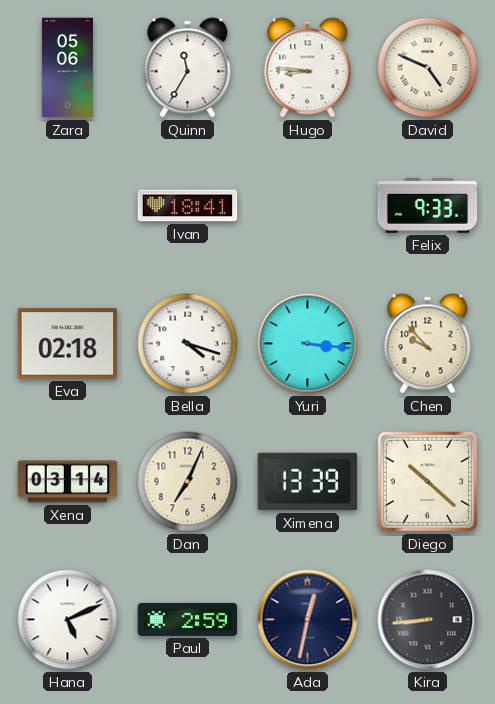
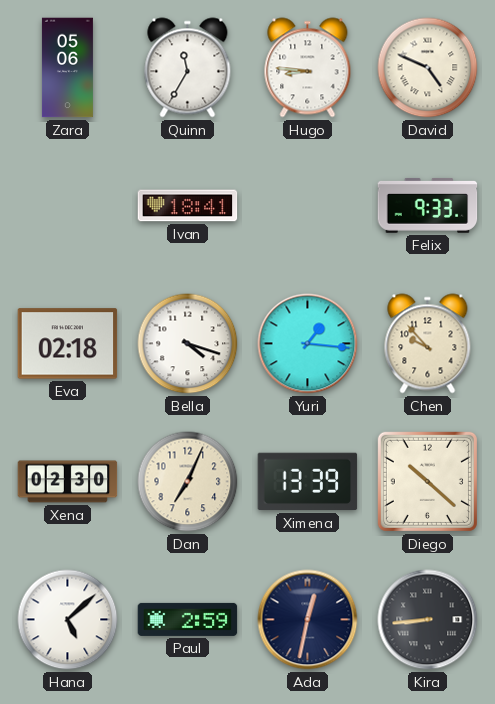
Yuri: 3:16 -> 1:16 (308, 344)
Xena: 03:14 -> 02:30 (68, 482)
Hana: 5:11 -> 5:08 (68, 620)
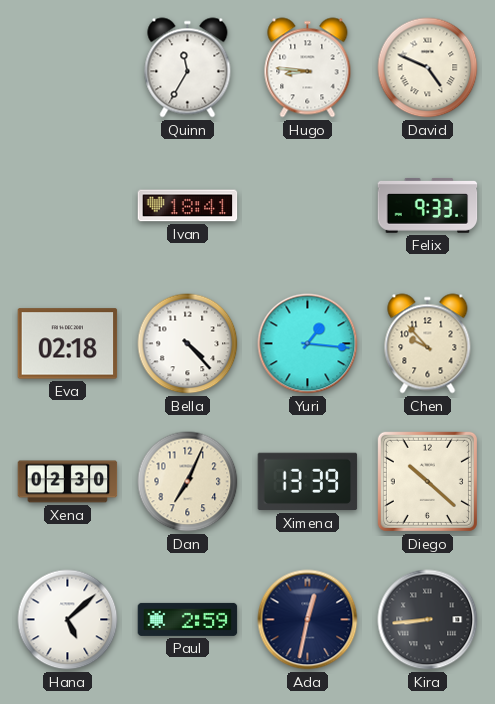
Zara: 05:06 -> none (67, 68)
Bella: 4:18 -> 4:23 (188, 344)
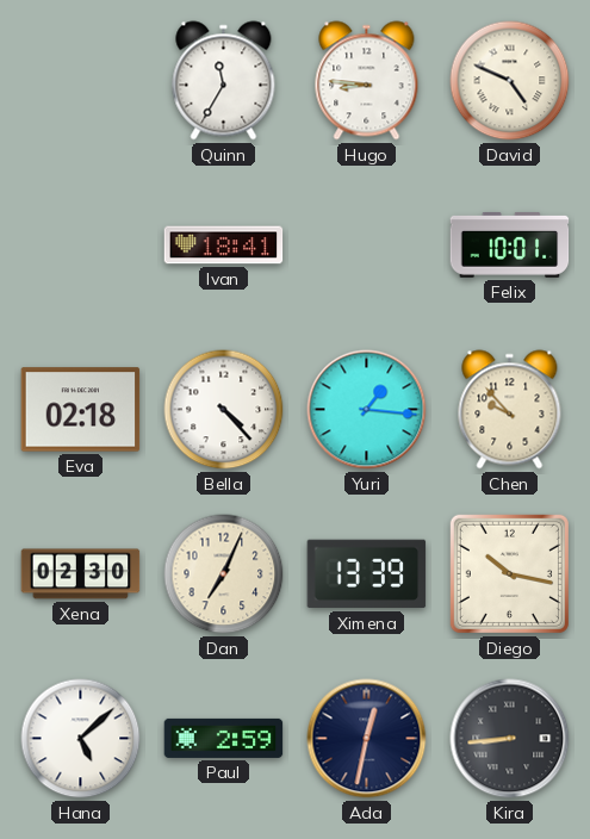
Felix: 9:33 -> 10:01 (510, 244)
Diego: 10:22 -> 10:17 (509, 573)
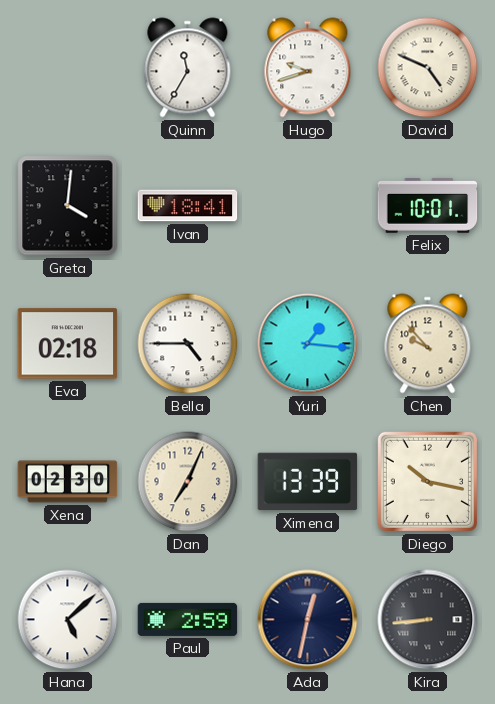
Hugo: 8:46 -> 9:42 (308, 68)
Greta: none -> 4:01 (68, 206)
Bella: 4:23 -> 4:45 (188, 344)
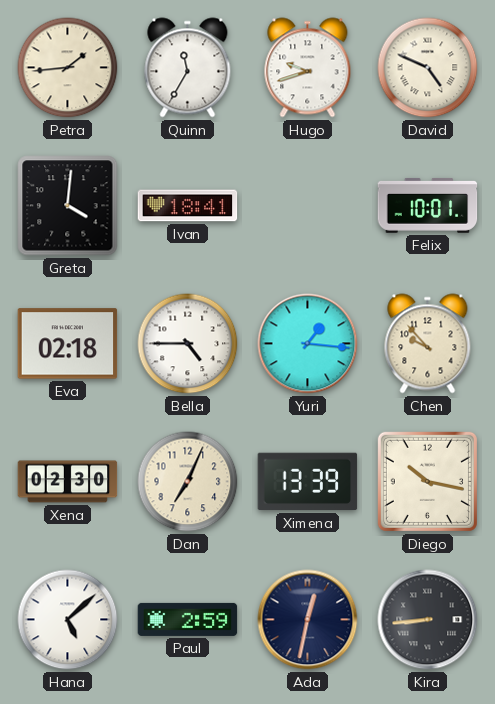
Petra: none -> 1:44 (68, 68)
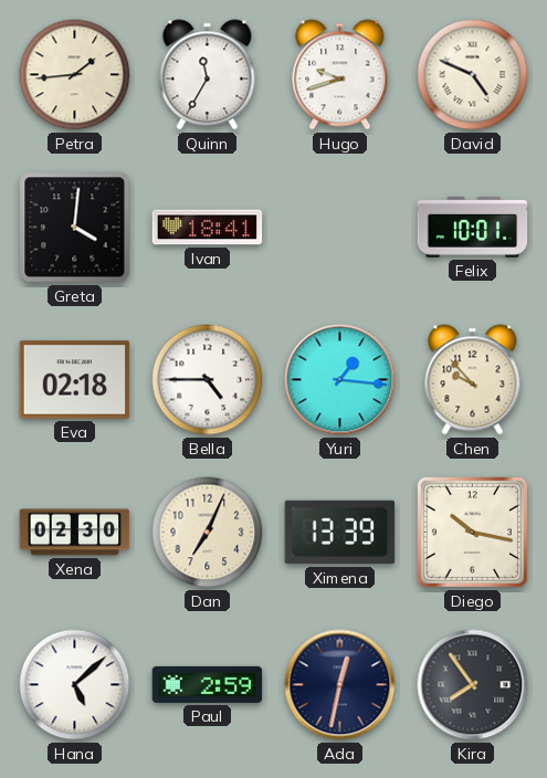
Kira: 8:44 -> 7:54 (473, 685)
